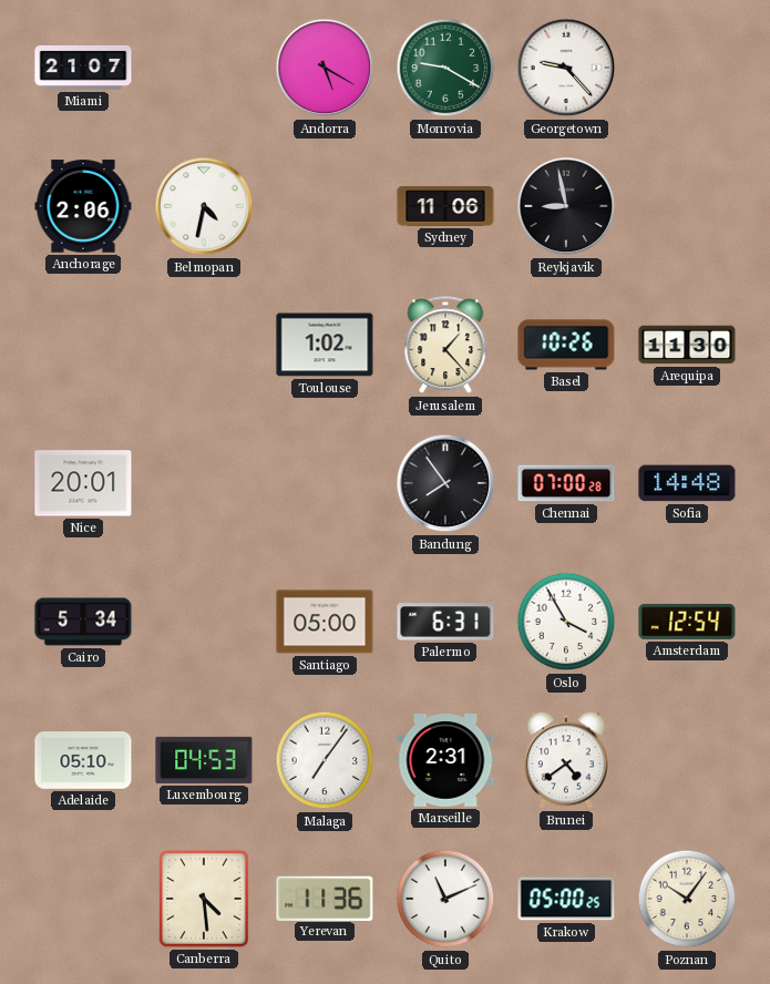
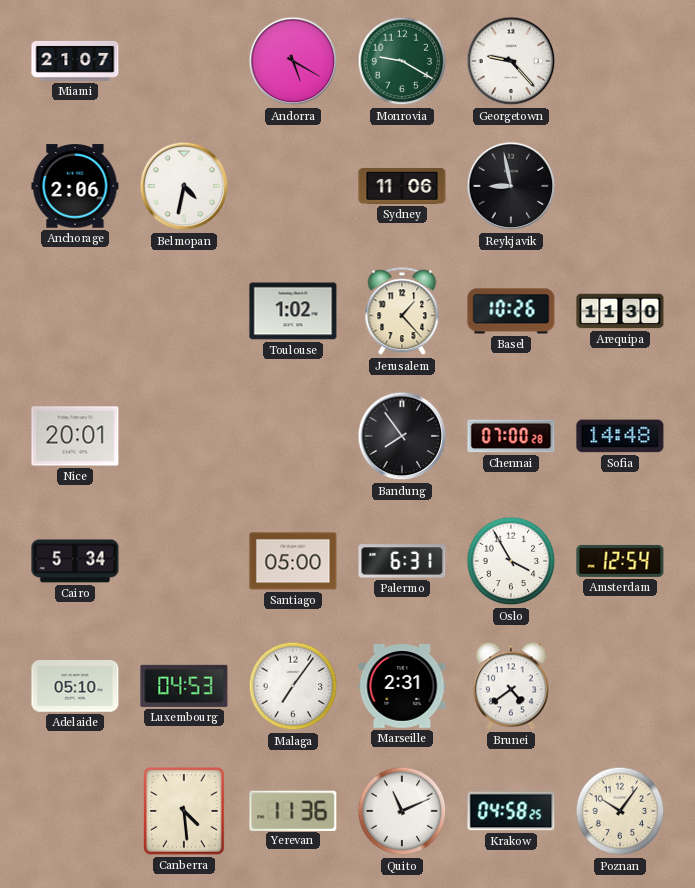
Krakow: 05:00 -> 04:58 (511, 811)
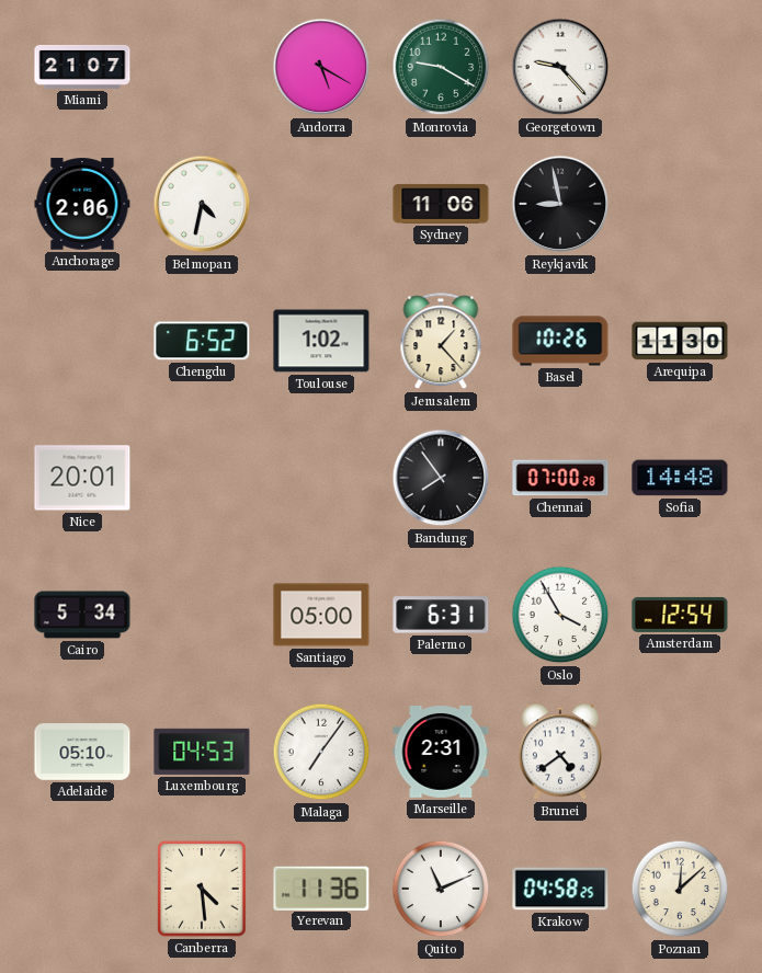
Chengdu: none -> 6:52 (202, 341)
Poznan: 10:06 -> 12:08 (680, 889)
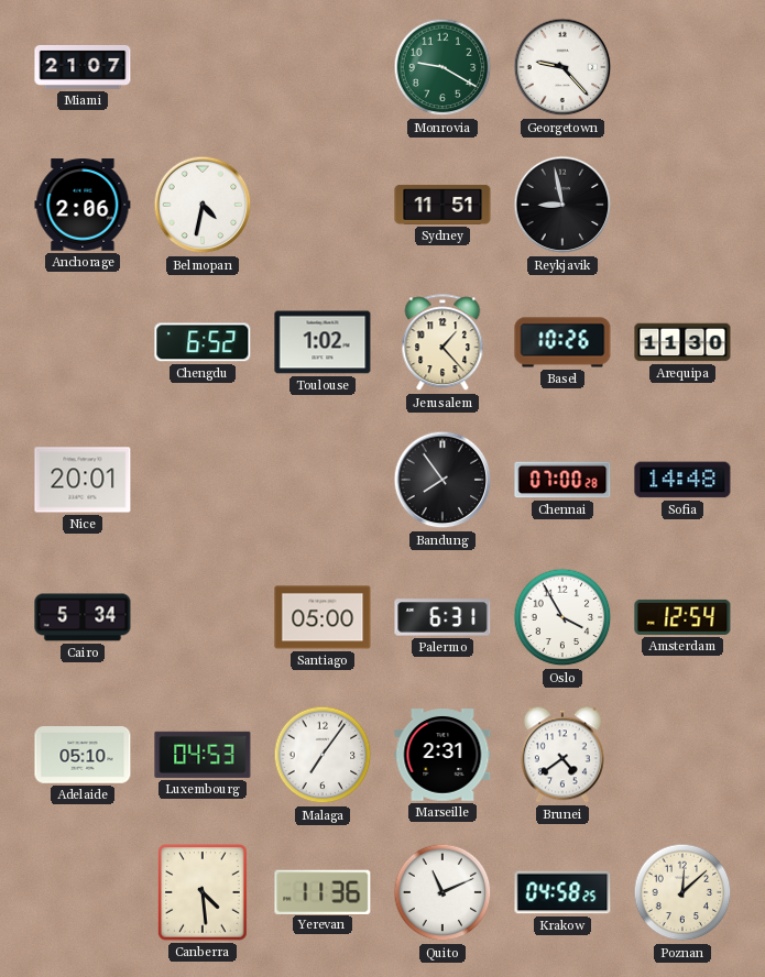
Andorra: 5:20 -> none (321, 67)
Sydney: 11:06 -> 11:51 (442, 205)
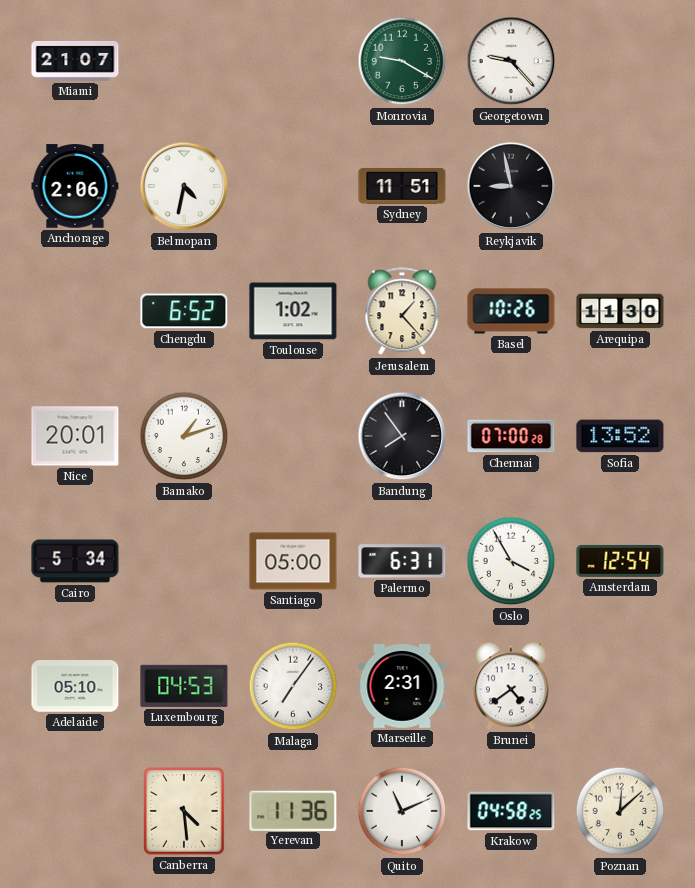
Bamako: none -> 1:12 (184, 436)
Sofia: 14:48 -> 13:52 (620, 436)
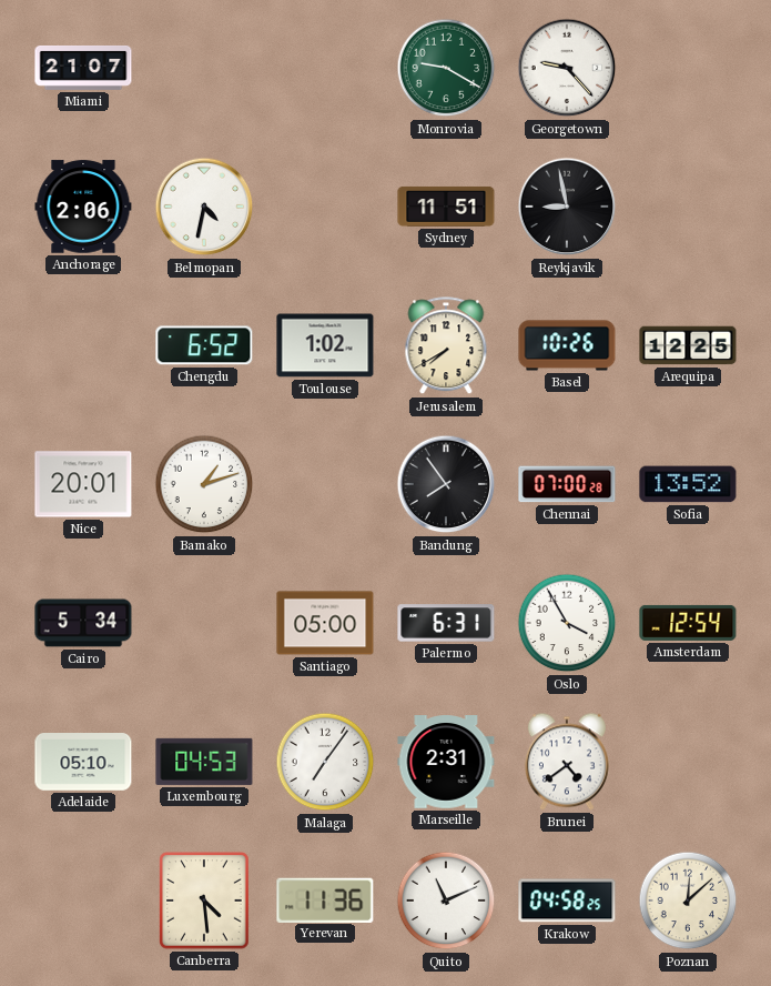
Jerusalem: 1:23 -> 7:40 (446, 346)
Arequipa: 11:30 -> 12:25 (688, 345)
